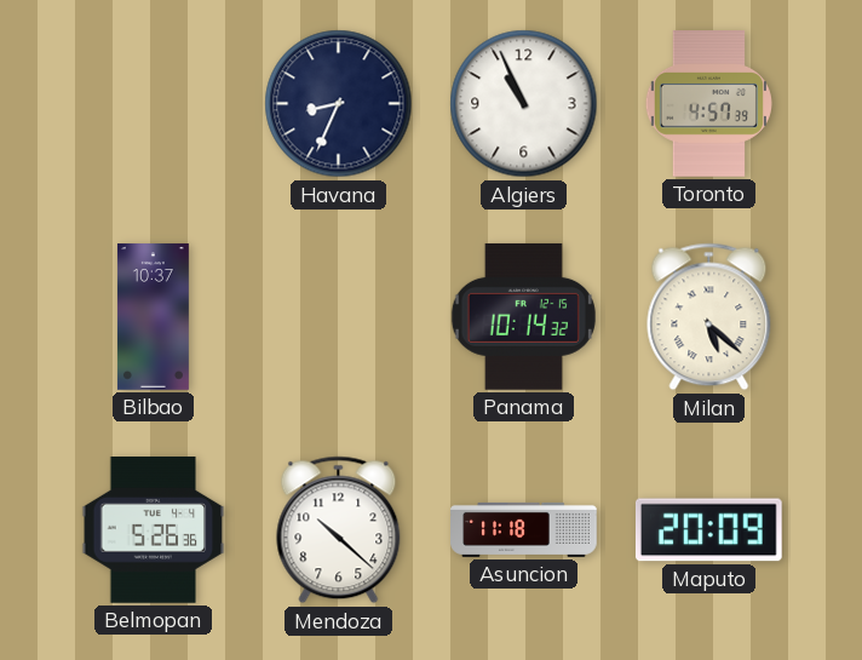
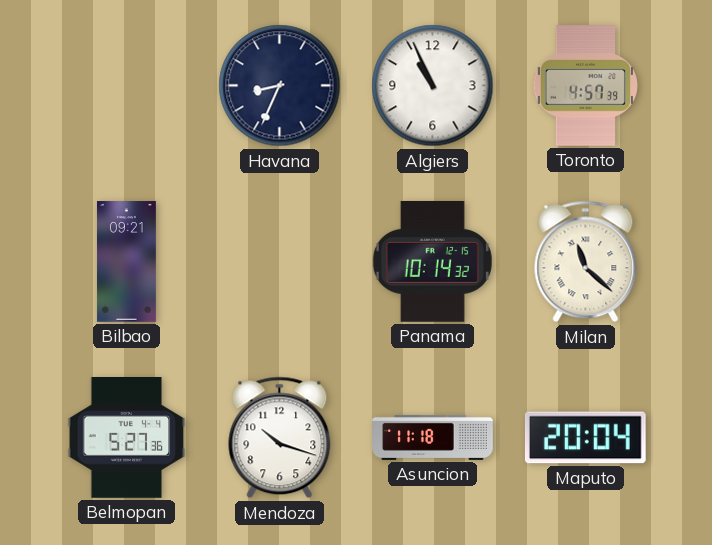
Bilbao: 10:37 -> 09:21 (126, 262)
Milan: 5:22 -> 11:22 (586, 262)
Belmopan: 5:26 -> 5:27 (127, 438)
Mendoza: 10:22 -> 10:18 (280, 438)
Maputo: 20:09 -> 20:04 (585, 438)
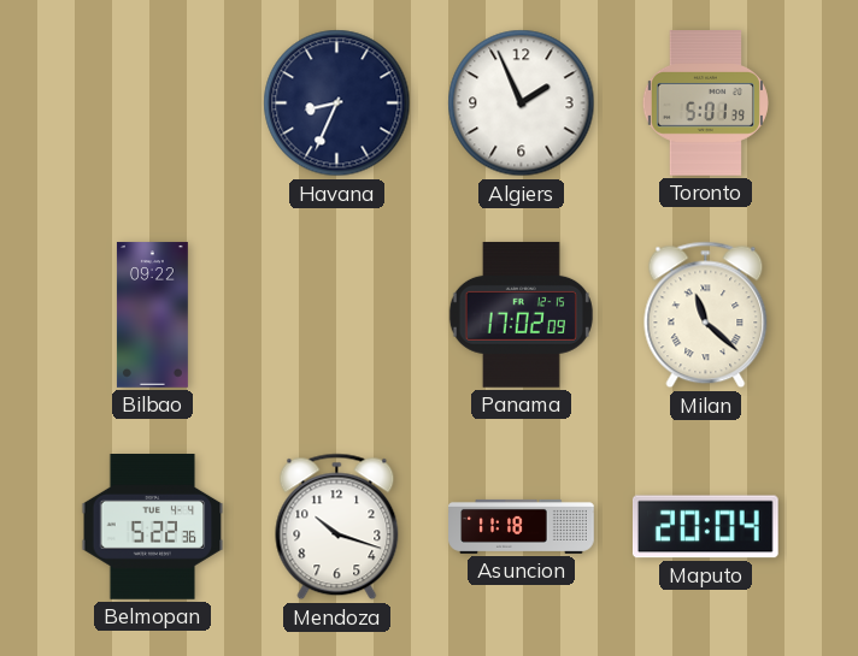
Algiers: 10:56 -> 1:56 (522, 104)
Toronto: 4:57 -> 5:01 (705, 104)
Bilbao: 09:21 -> 09:22 (152, 315)
Panama: 10:14 -> 17:02 (521, 314)
Belmopan: 5:27 -> 5:22 (153, 527)
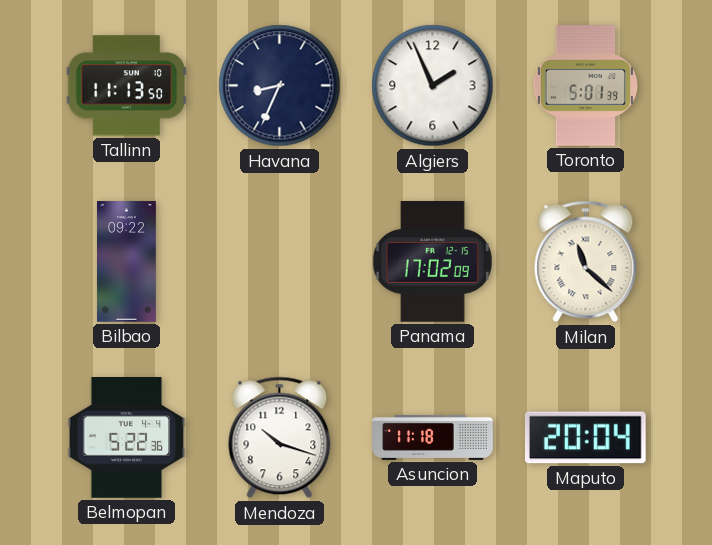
Tallinn: none -> 11:13 (127, 86)
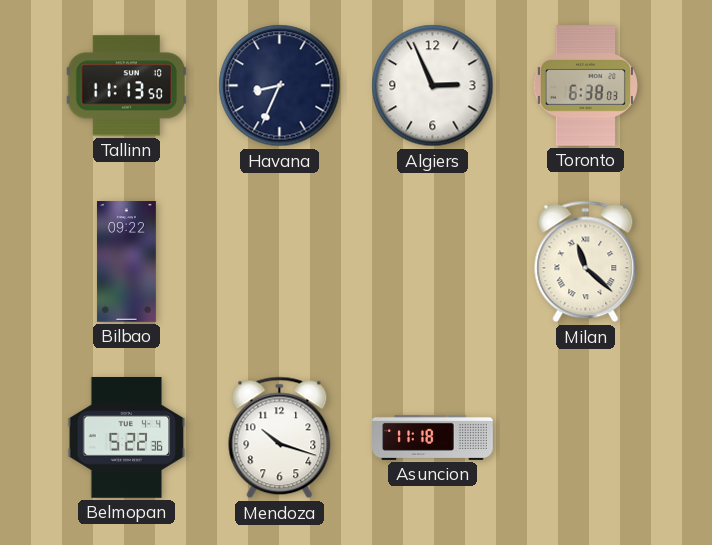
Algiers: 1:56 -> 2:56 (433, 86)
Toronto: 5:01 -> 6:38 (585, 86)
Panama: 17:02 -> none (432, 261)
Maputo: 20:04 -> none (585, 438)
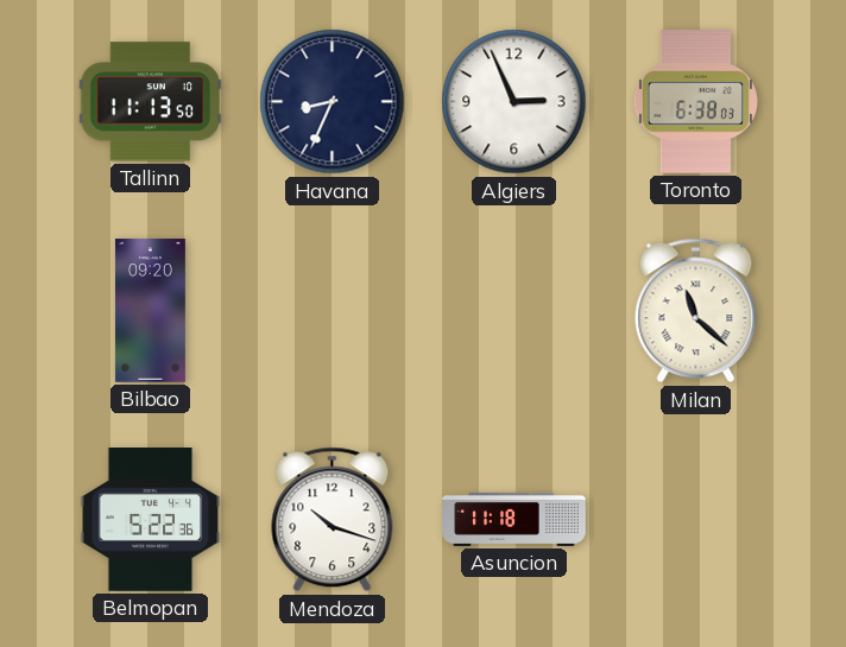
Bilbao: 09:22 -> 09:20 (150, 311)
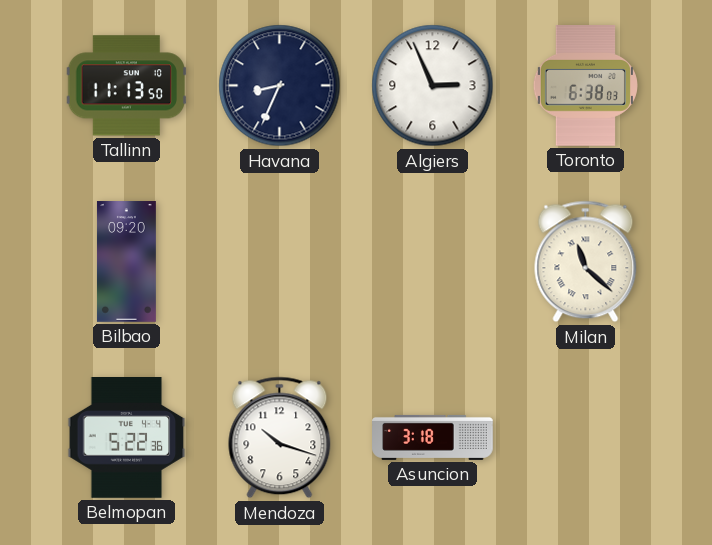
Asuncion: 11:18 -> 3:18 (433, 437)
